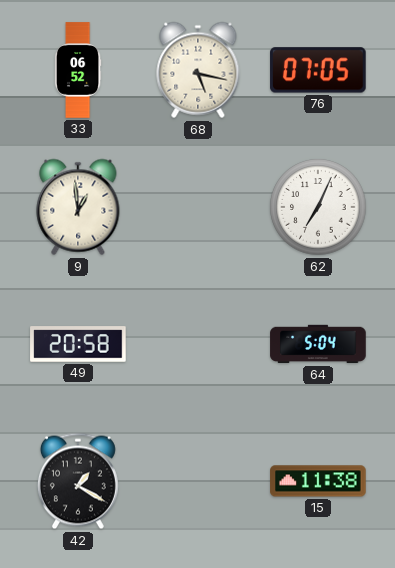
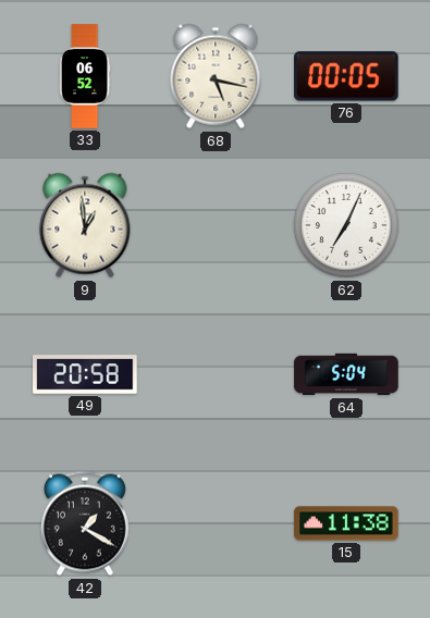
76: 07:05 -> 00:05 (346, 76)
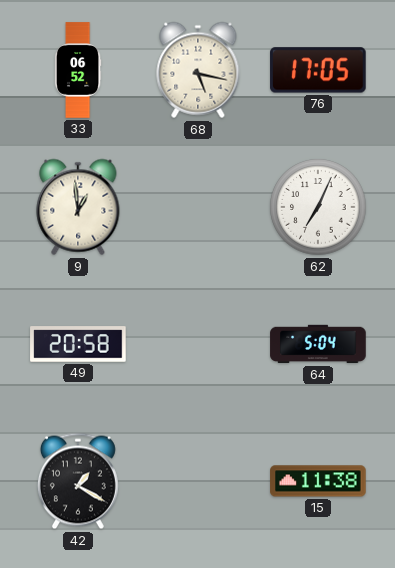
76: 00:05 -> 17:05 (318, 70)
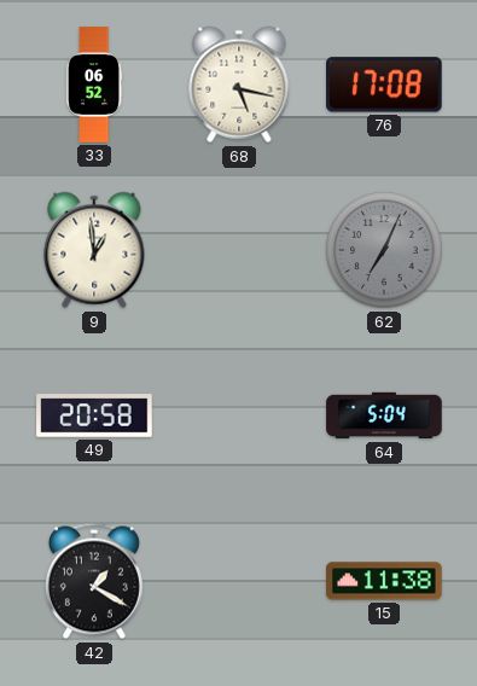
76: 17:05 -> 17:08 (384, 85)
62 dial: white -> grey (384, 250)
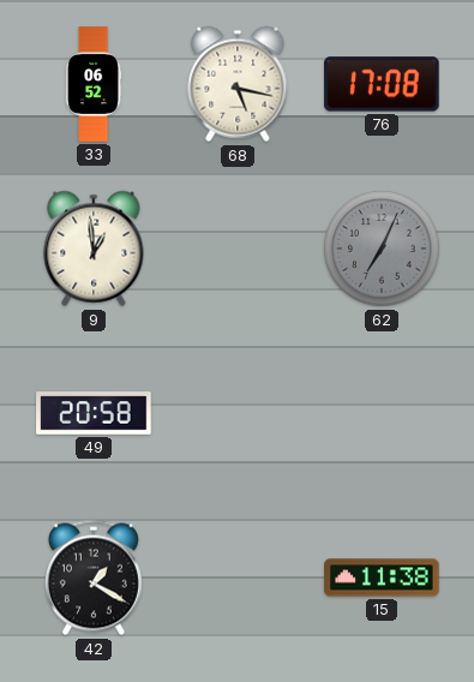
64: 5:04 -> none (384, 415)
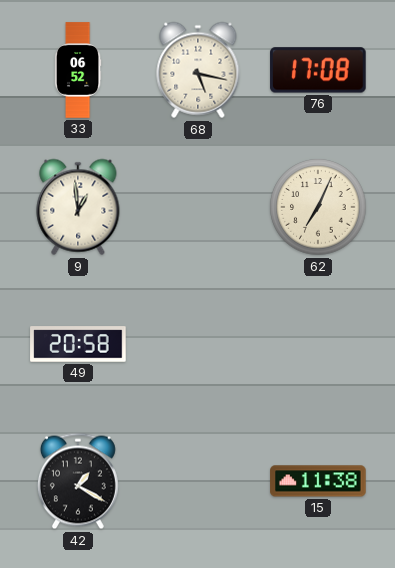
62 dial: grey -> cream (318, 207)
